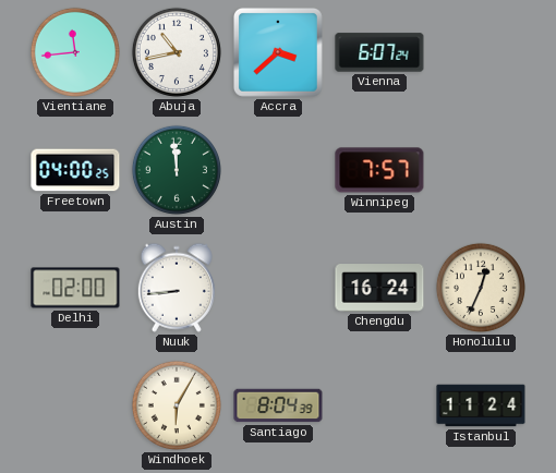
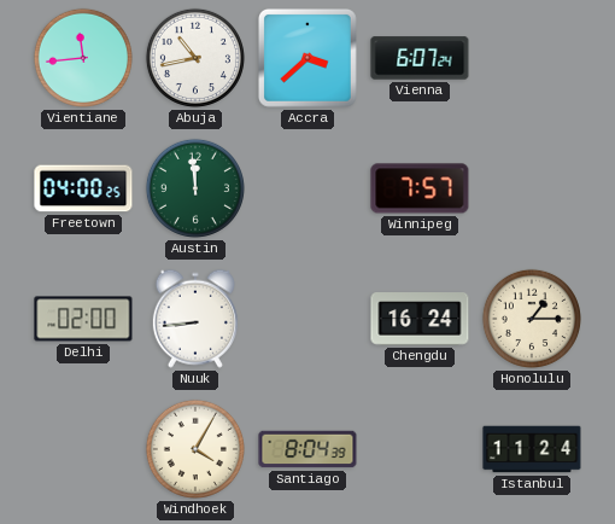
Honolulu: 12:34 -> 1:15 (532, 319)
Windhoek: 6:05 -> 4:05 (195, 449)
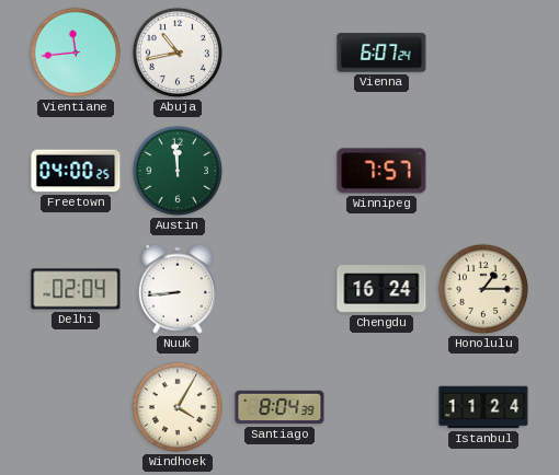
Accra: 3:38 -> none (307, 58)
Delhi: 02:00 -> 02:04 (76, 289)
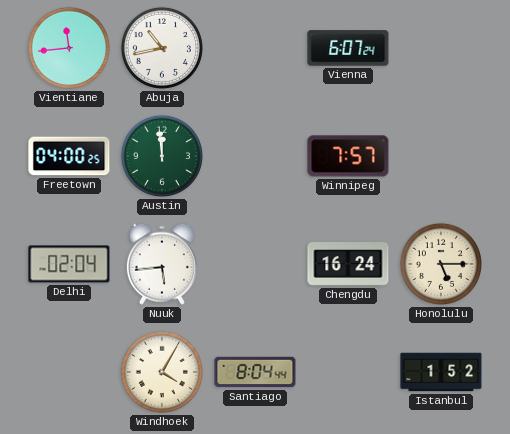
Nuuk: 8:44 -> 5:44 (162, 264)
Honolulu: 1:15 -> 5:15 (441, 264)
Santiago: 8:04:39 -> 8:04:44 (255, 372)
Istanbul: 11:24 -> 1:52 (441, 372)
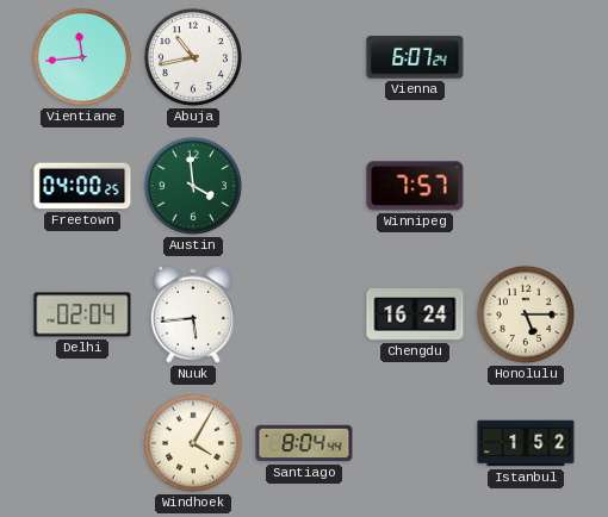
Austin: 11:59 -> 3:59 (193, 186)
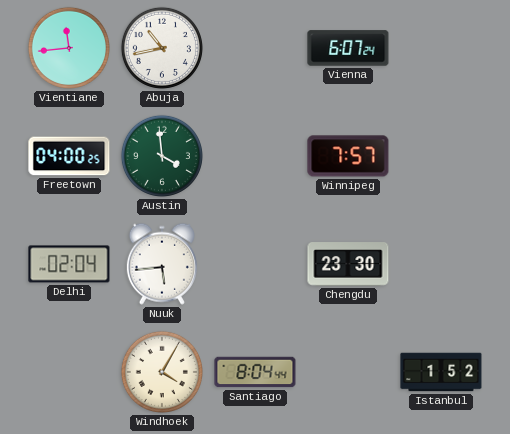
Chengdu: 16:24 -> 23:30 (348, 264)
Honolulu: 5:15 -> none (526, 314)
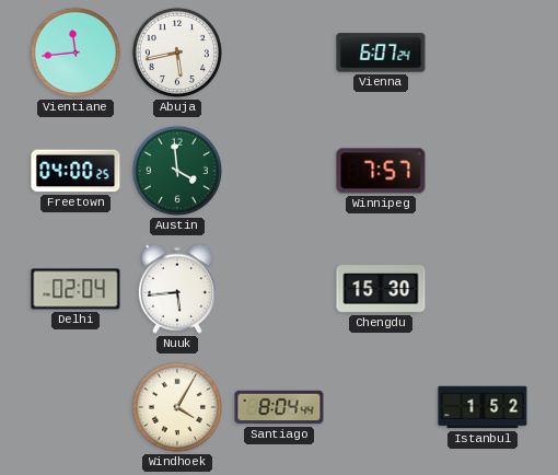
Abuja: 10:43 -> 5:43 (177, 53)
Chengdu: 23:30 -> 15:30 (381, 289)
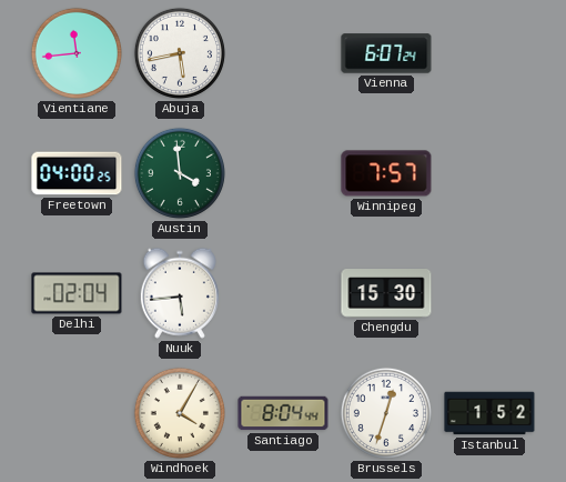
Brussels: none -> 12:33 (386, 413)
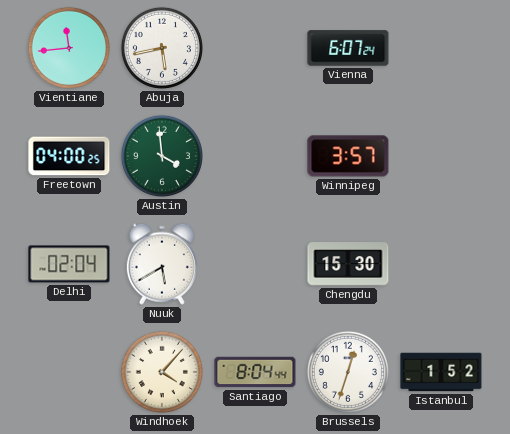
Winnipeg: 7:57 -> 3:57 (348, 156)
Nuuk: 5:44 -> 5:40 (162, 264)
Windhoek: 4:05 -> 4:07 (162, 372)
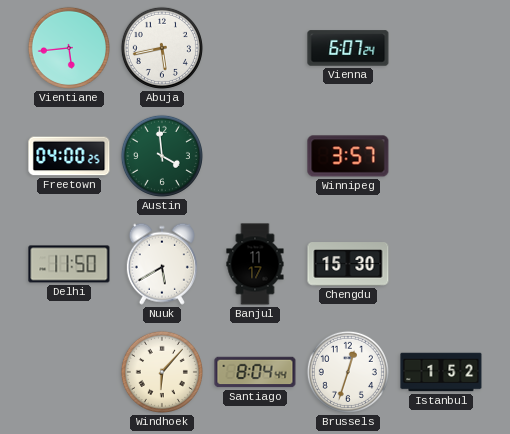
Vientiane: 11:44 -> 5:44 (69, 48)
Delhi: 02:04 -> 11:50 (69, 264)
Banjul: none -> 11:17 (255, 264)
Windhoek: 4:07 -> 6:07 (162, 372)
